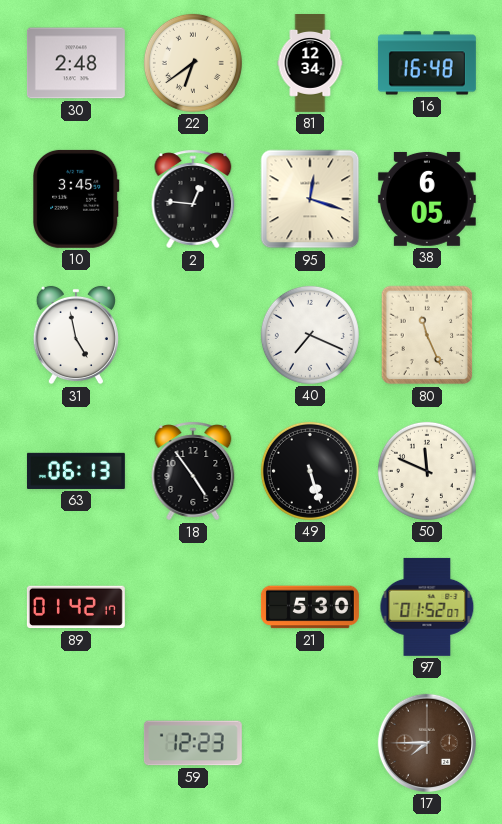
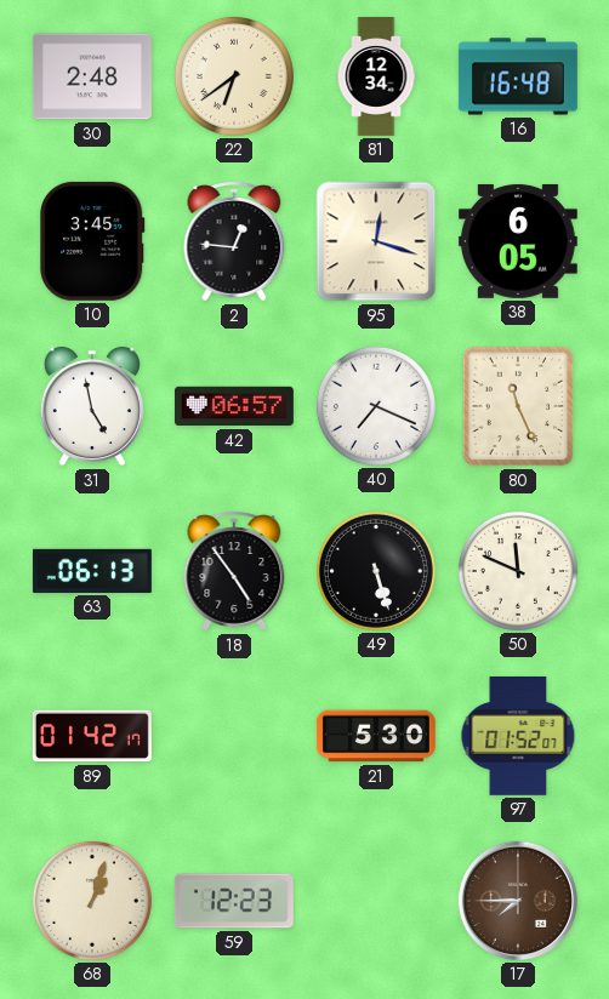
42: none -> 06:57 (234, 406)
68: none -> 1:03 (92, 901)
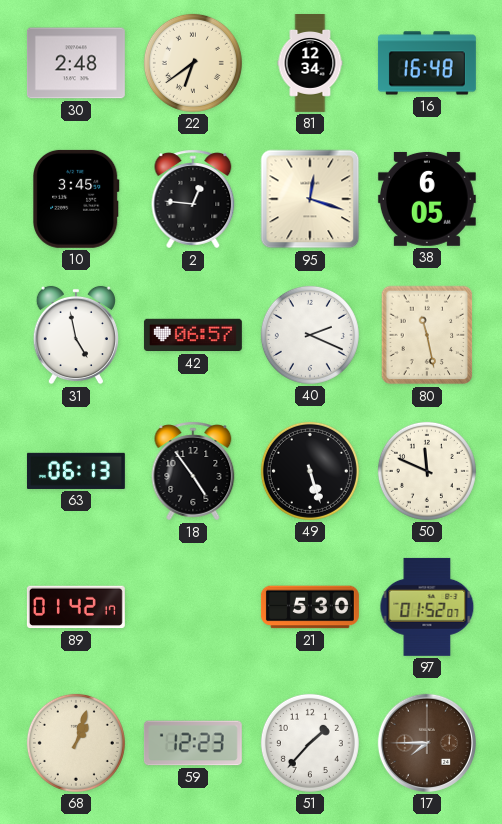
40: 7:19 -> 2:19 (310, 335)
80: 11:26 -> 11:28 (427, 335)
51: none -> 1:37 (310, 743)
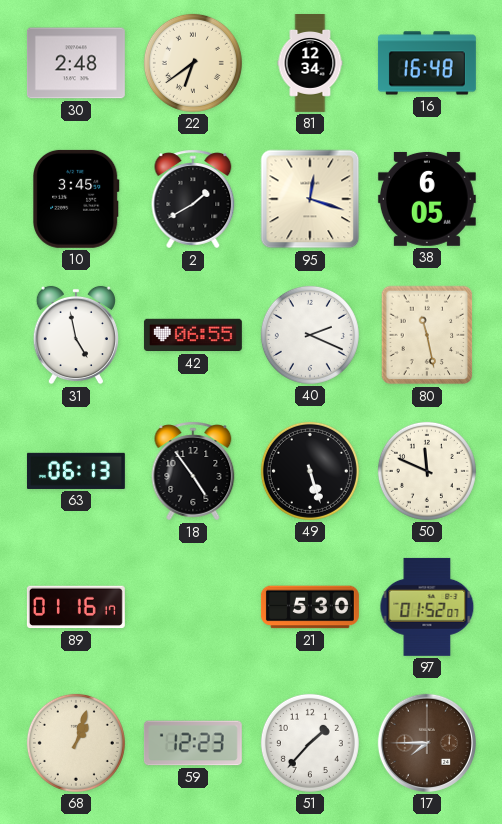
2: 12:46 -> 1:40 (193, 199)
42: 06:57 -> 06:55 (193, 335)
89: 01:42 -> 01:16 (76, 607)
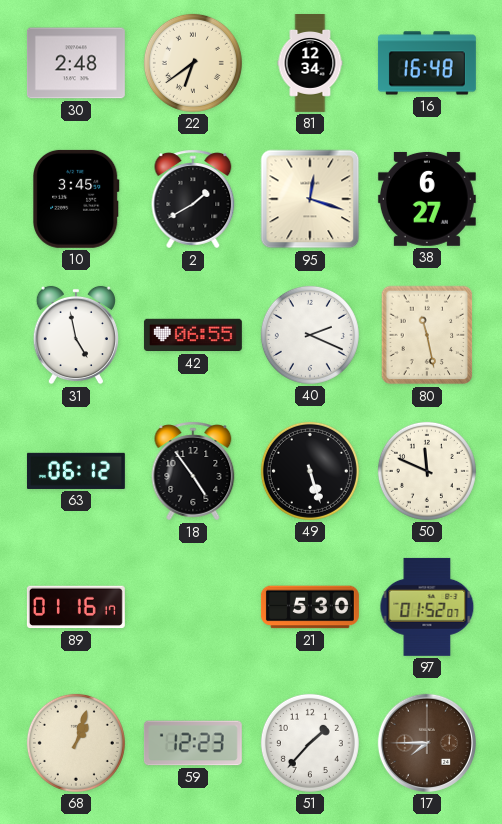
38: 6:05 -> 6:27 (427, 199)
63: 06:13 -> 06:12 (76, 471)
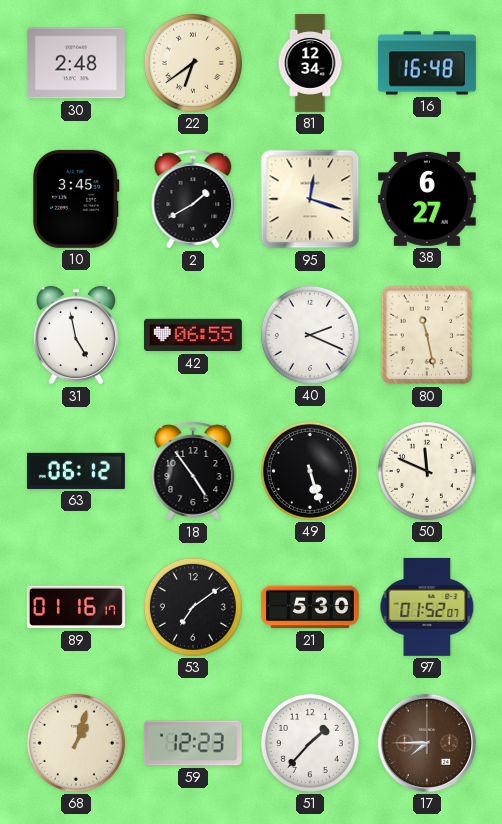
53: none -> 7:09 (193, 607)
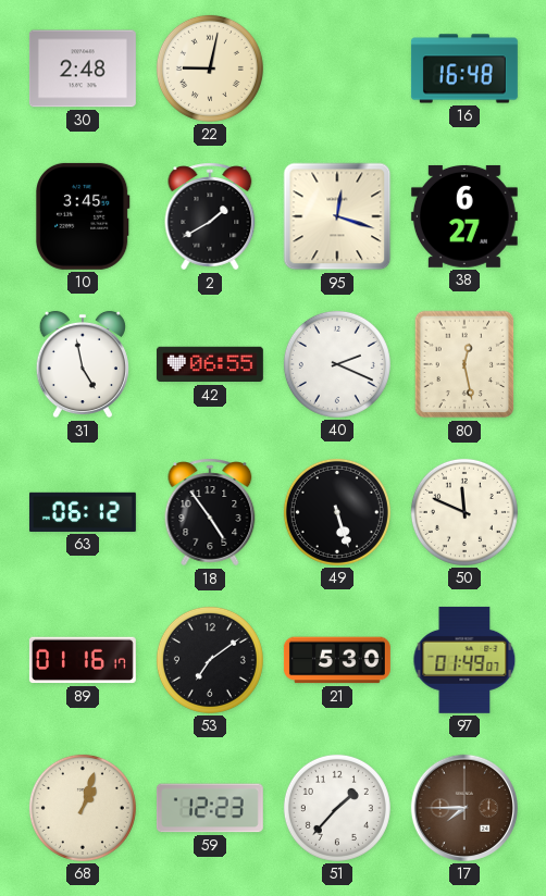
22: 6:39 -> 9:02 (210, 69)
81: 12:34 -> none (310, 64)
80: 11:28 -> 12:28 (464, 364)
97: 01:52 -> 01:49 (464, 660)
